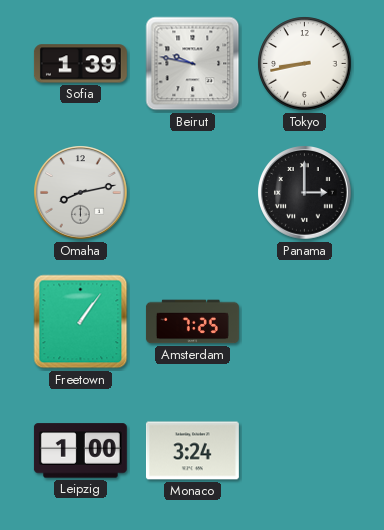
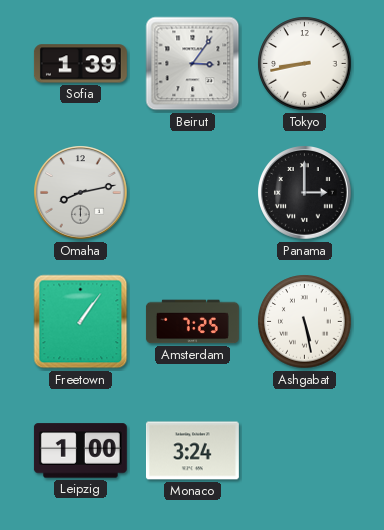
Beirut: 9:47 -> 3:06 (193, 64)
Ashgabat: none -> 5:28 (305, 322)
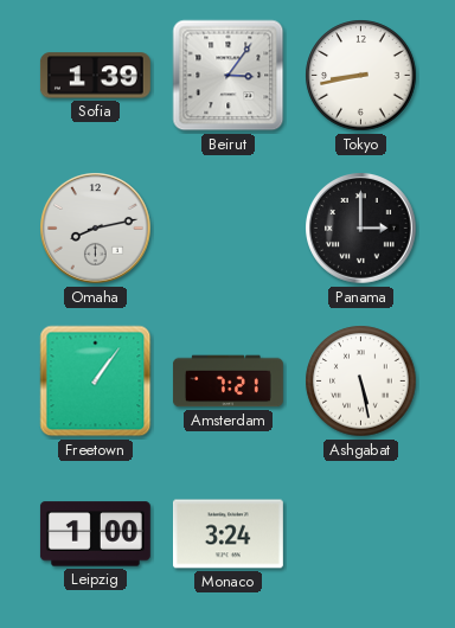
Amsterdam: 7:25 -> 7:21 (227, 382)
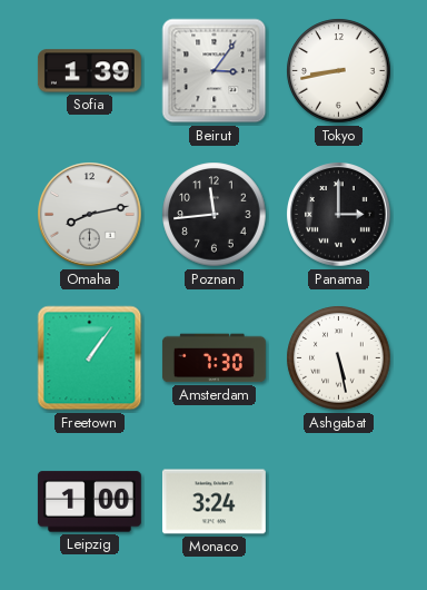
Poznan: none -> 11:44 (215, 215)
Amsterdam: 7:21 -> 7:30 (213, 358)
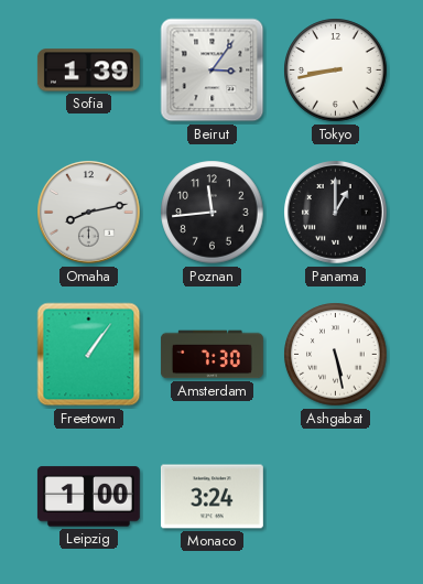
Panama: 3:00 -> 1:00 (336, 213)
